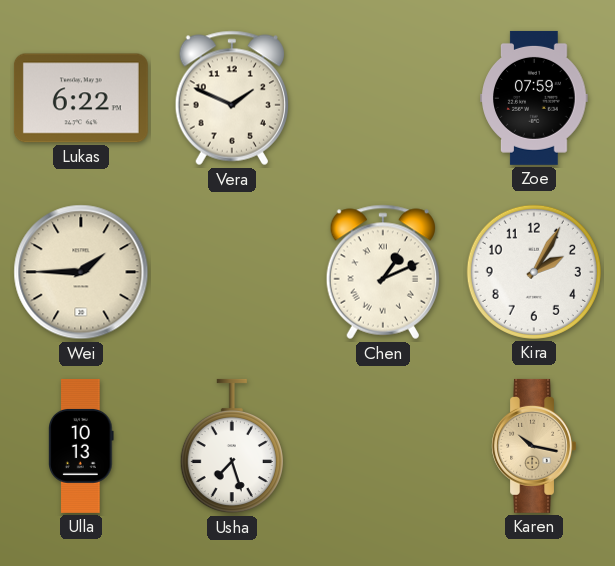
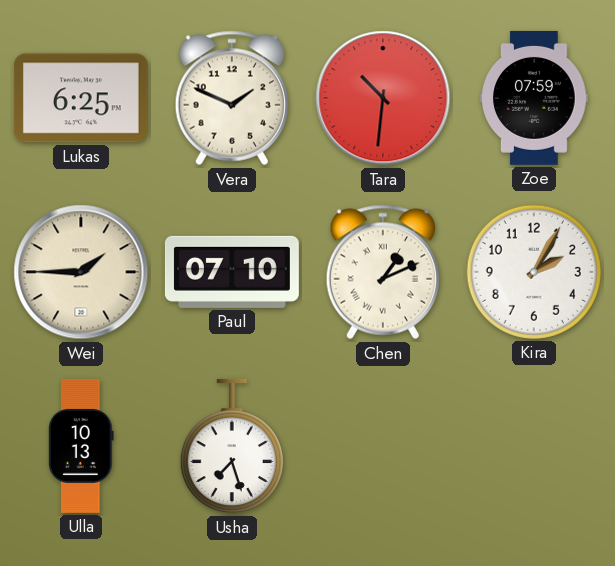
Lukas: 6:22 -> 6:25 (81, 98)
Tara: none -> 10:31 (383, 98)
Paul: none -> 07:10 (232, 272)
Karen: 10:17 -> none (533, 446)
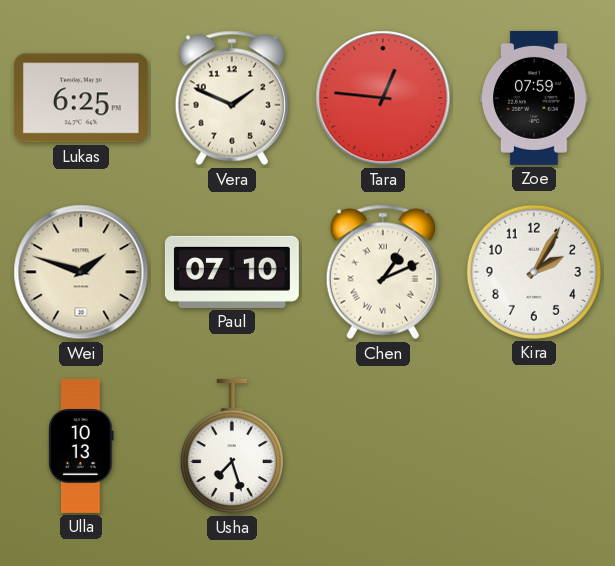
Tara: 10:31 -> 12:46 (383, 98)
Wei: 1:45 -> 1:48 (81, 272)
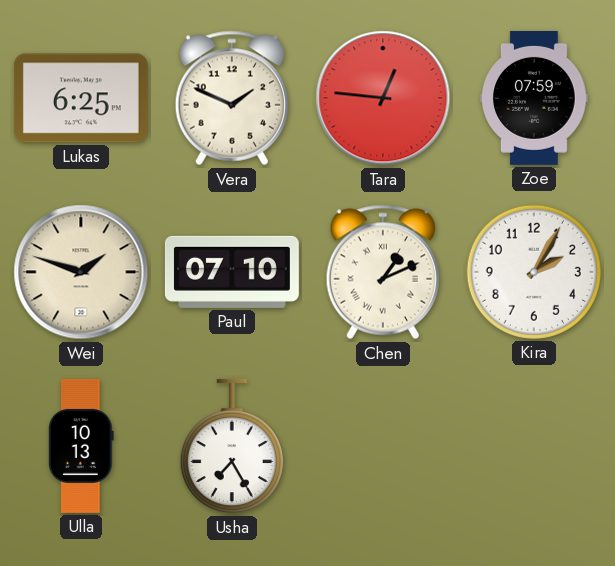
Usha: 7:27 -> 7:25 (232, 446)
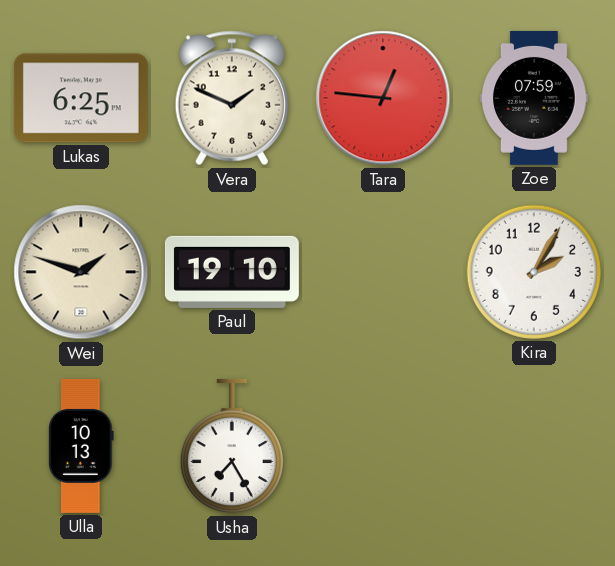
Paul: 07:10 -> 19:10 (232, 272)
Chen: 1:11 -> none (382, 272)
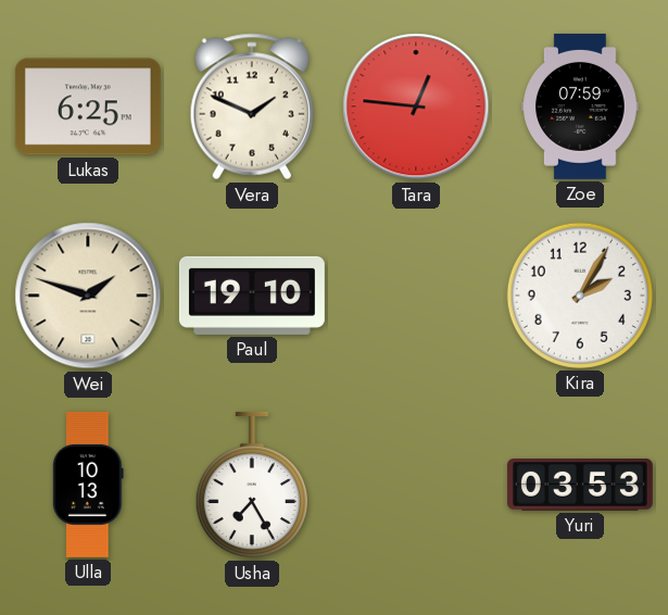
Yuri: none -> 03:53 (580, 485)
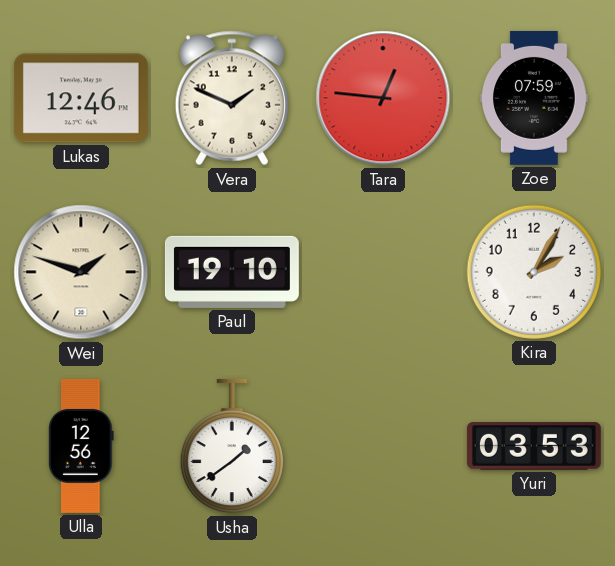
Lukas: 6:25 -> 12:46 (81, 98)
Ulla: 10:13 -> 12:56 (81, 446)
Usha: 7:25 -> 1:39 (232, 446)
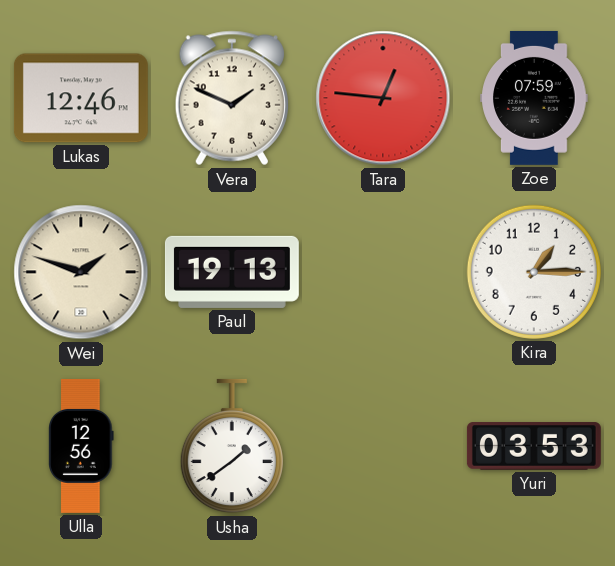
Paul: 19:10 -> 19:13 (232, 272)
Kira: 2:05 -> 1:15 (534, 272)
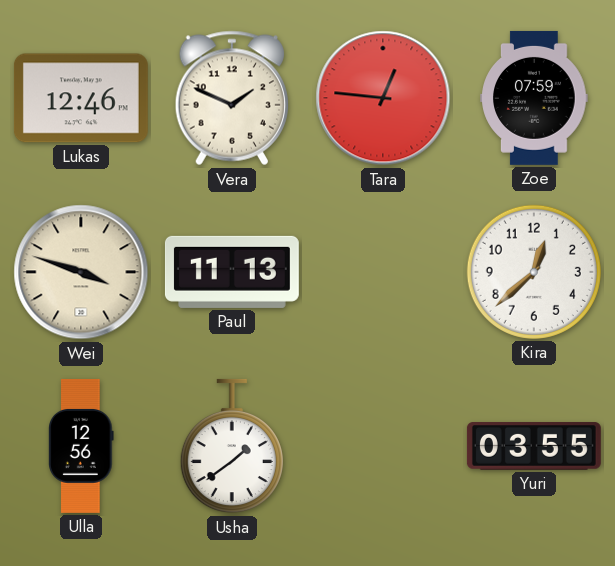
Wei: 1:48 -> 3:48 (81, 272)
Paul: 19:13 -> 11:13 (232, 272)
Kira: 1:15 -> 12:38 (534, 272)
Yuri: 03:53 -> 03:55 (534, 446)
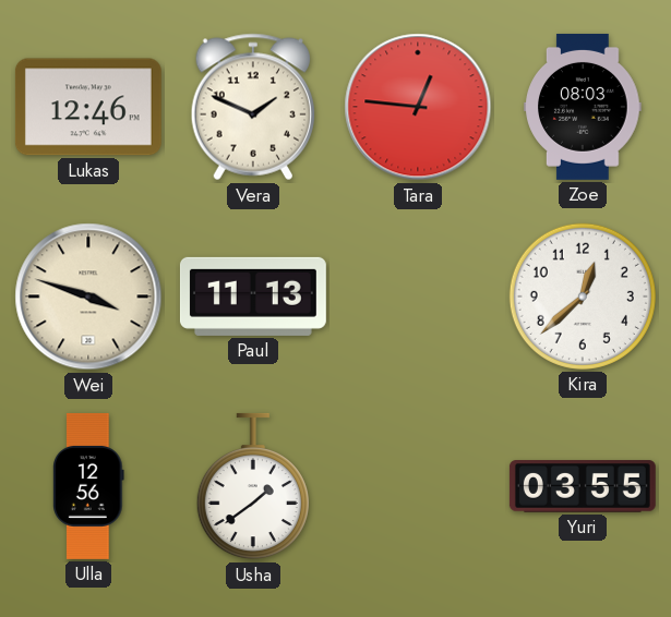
Zoe: 07:59 -> 08:03 (583, 107)
